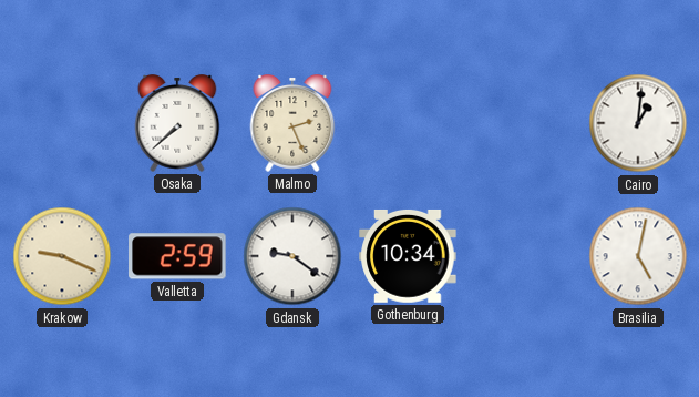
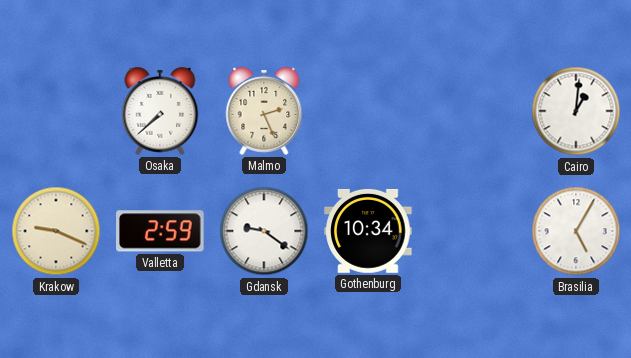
Brasilia: 5:02 -> 5:05 (576, 231)
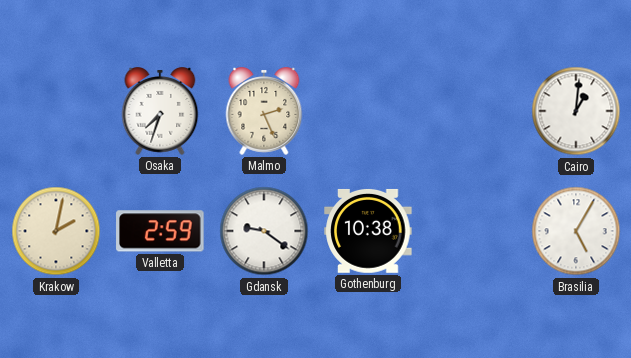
Osaka: 7:38 -> 7:33 (160, 112)
Krakow: 9:19 -> 2:02 (56, 231)
Gothenburg: 10:34 -> 10:38 (368, 231)
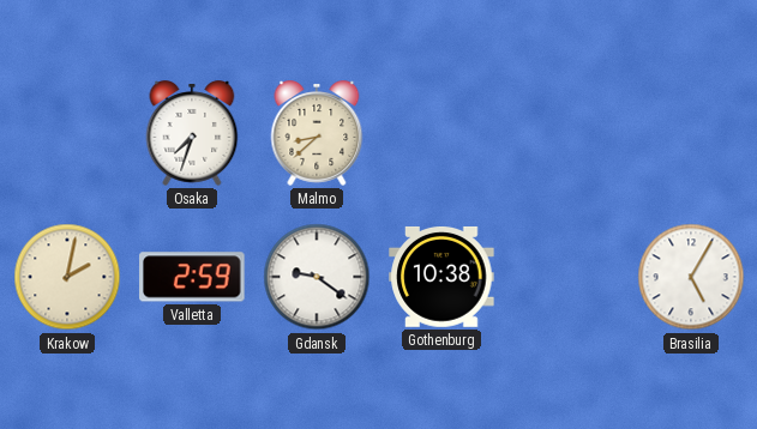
Malmo: 2:26 -> 8:38 (317, 134)
Cairo: 1:01 -> none (576, 111)
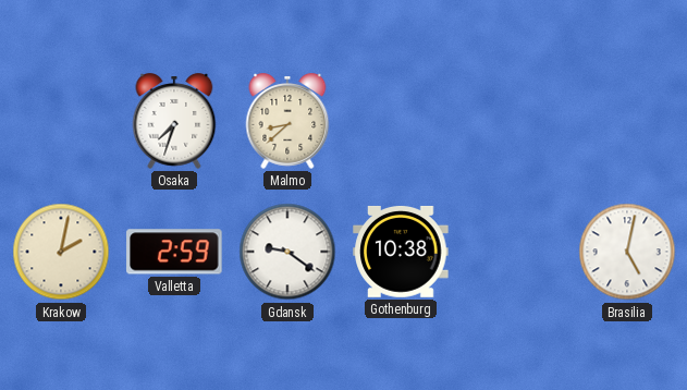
Brasilia: 5:05 -> 5:02 (627, 252)
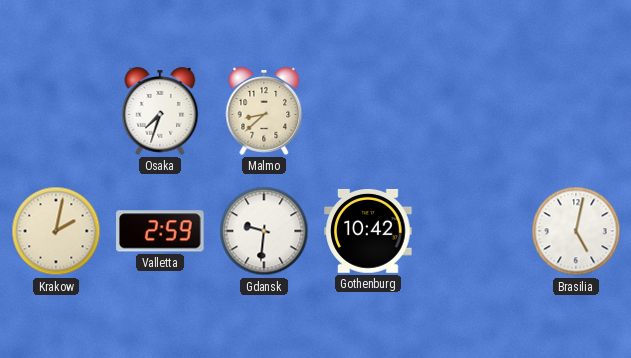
Gdansk: 9:21 -> 9:31 (264, 231)
Gothenburg: 10:38 -> 10:42 (368, 231)
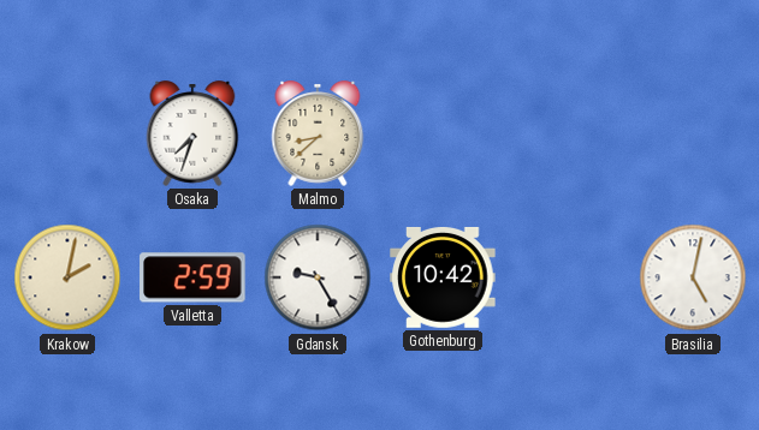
Gdansk: 9:31 -> 9:25 (318, 277)
